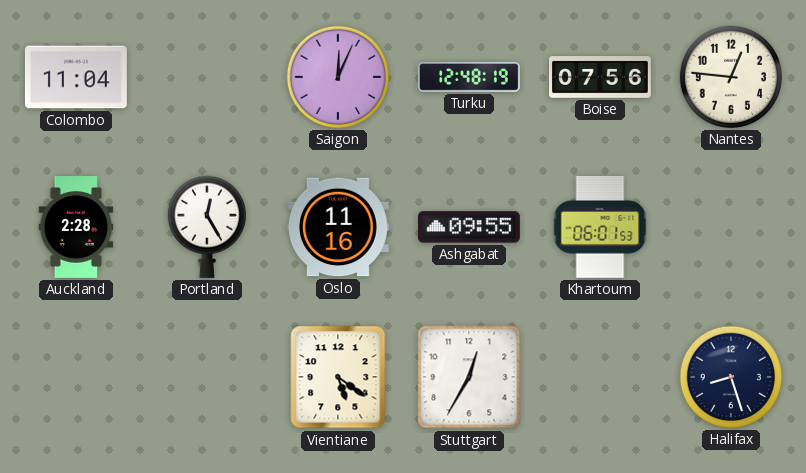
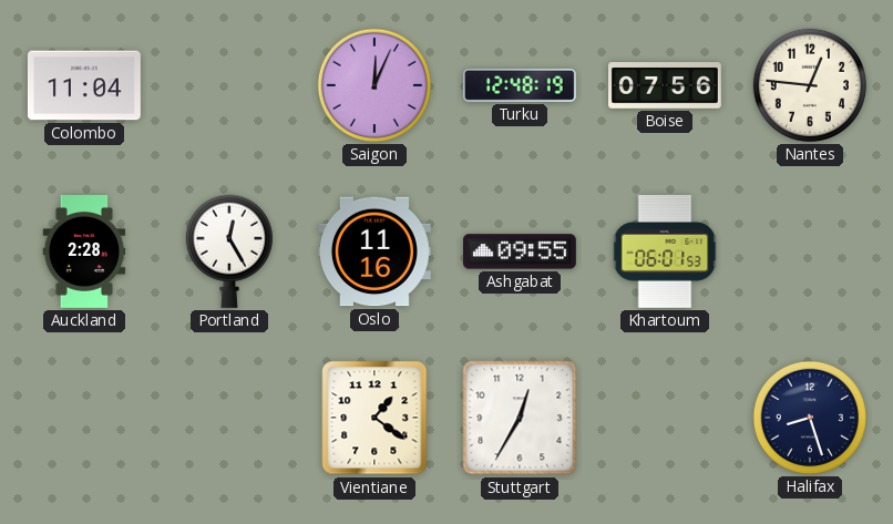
Vientiane: 5:21 -> 1:21 (374, 418)
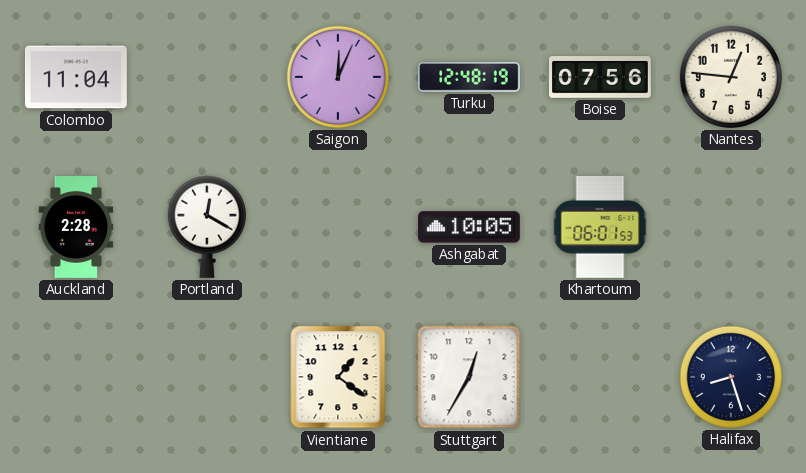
Portland: 12:25 -> 12:20 (207, 227)
Oslo: 11:16 -> none (374, 251)
Ashgabat: 09:55 -> 10:05 (470, 227)
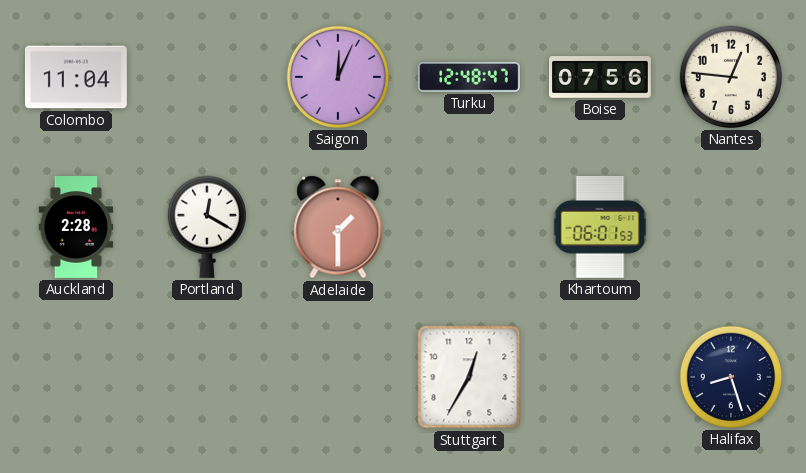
Turku: 12:48:19 -> 12:48:47 (469, 77)
Adelaide: none -> 1:30 (338, 227)
Ashgabat: 10:05 -> none (470, 227)
Vientiane: 1:21 -> none (338, 377)
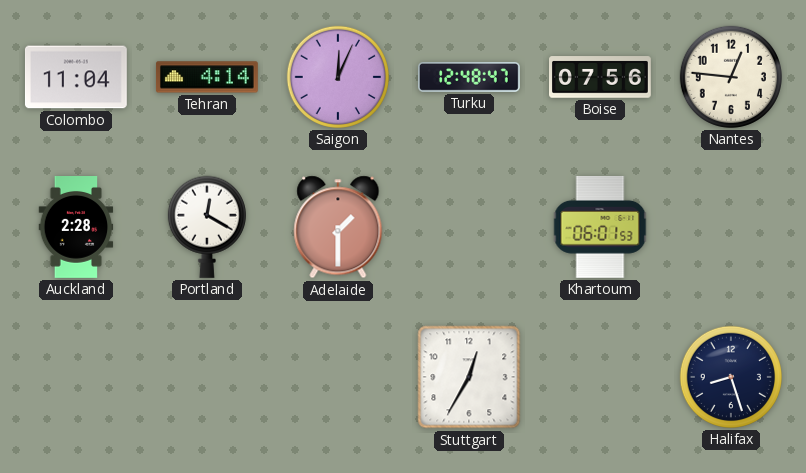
Tehran: none -> 4:14 (207, 77)
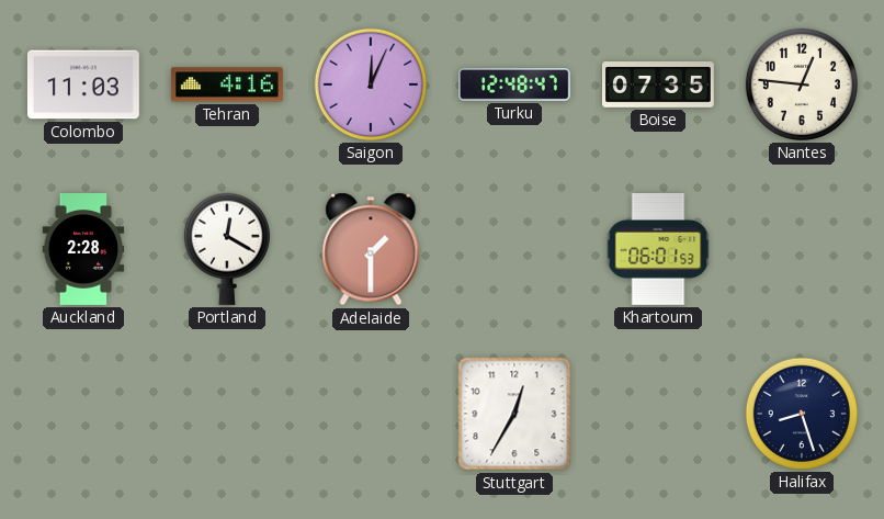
Colombo: 11:04 -> 11:03 (83, 84)
Tehran: 4:14 -> 4:16 (227, 84)
Boise: 07:56 -> 07:35 (659, 84)
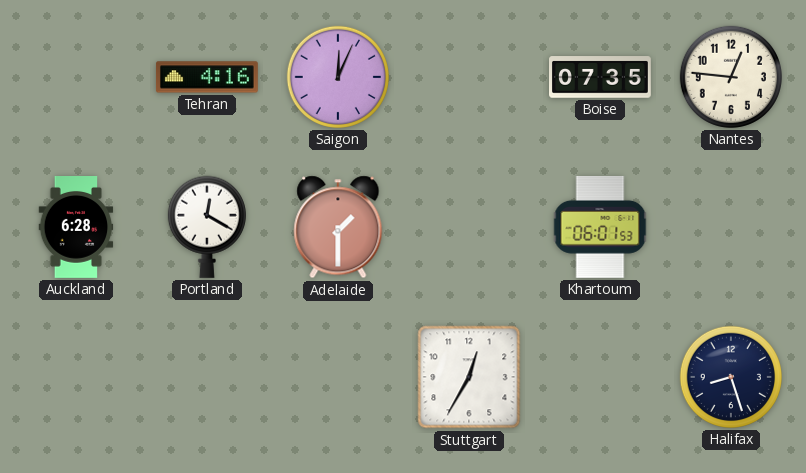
Colombo: 11:03 -> none (83, 84)
Turku: 12:48 -> none (514, 84)
Auckland: 2:28 -> 6:28 (76, 228)
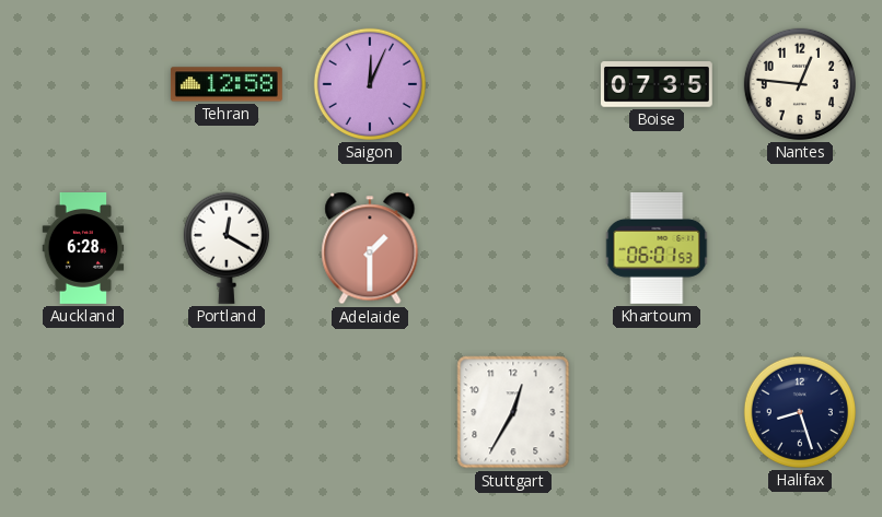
Tehran: 4:16 -> 12:58 (227, 84)
